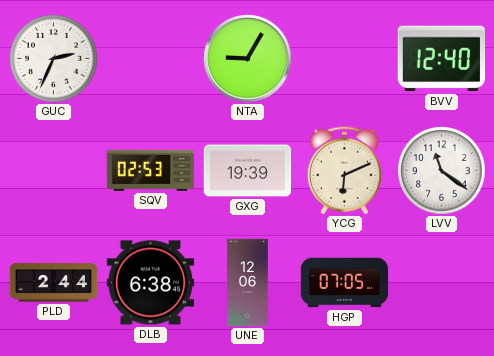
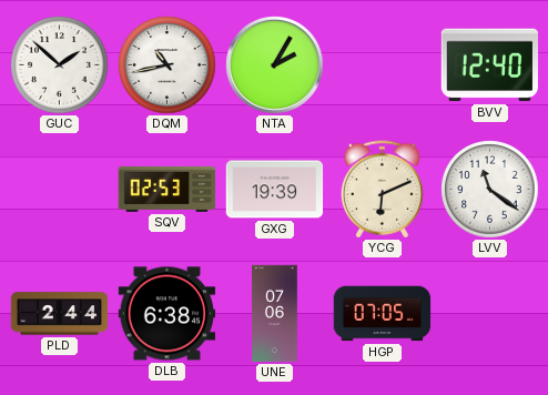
GUC: 2:34 -> 1:52 (60, 65)
DQM: none -> 10:43 (168, 65)
NTA: 9:05 -> 2:05 (275, 65)
UNE: 12:06 -> 07:06 (275, 314)
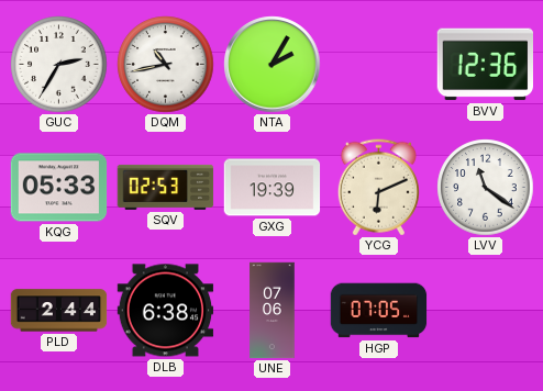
GUC: 1:52 -> 2:35 (59, 65)
BVV: 12:40 -> 12:36 (485, 65)
KQG: none -> 05:33 (59, 188)
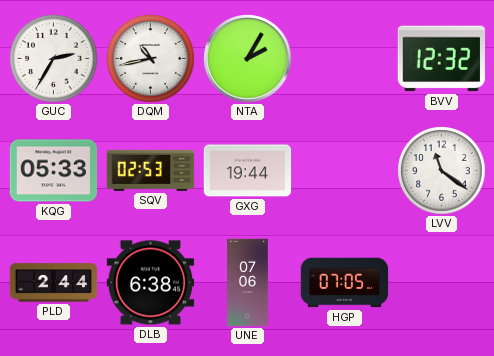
BVV: 12:36 -> 12:32 (441, 59)
GXG: 19:39 -> 19:44 (248, 171)
YCG: 6:11 -> none (378, 188)
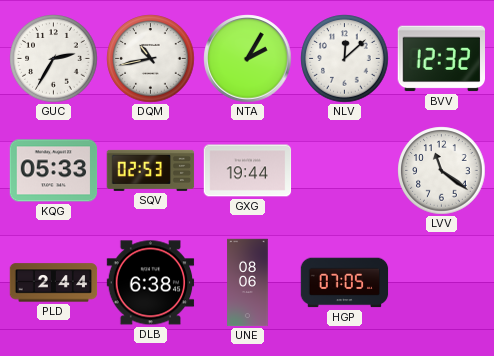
NLV: none -> 12:08 (345, 59)
UNE: 07:06 -> 08:06 (248, 283)
